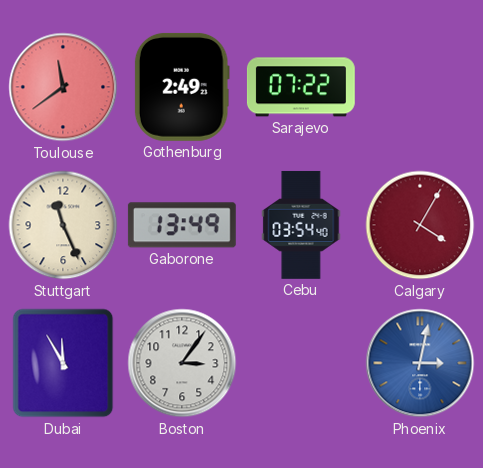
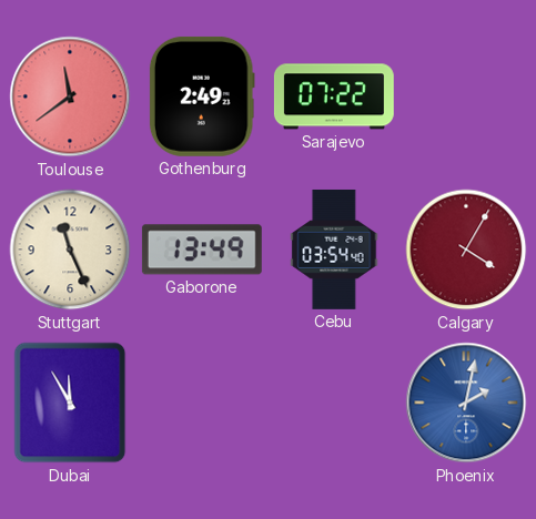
Boston: 3:06 -> none (182, 363)
Phoenix: 3:02 -> 2:02 (466, 403)
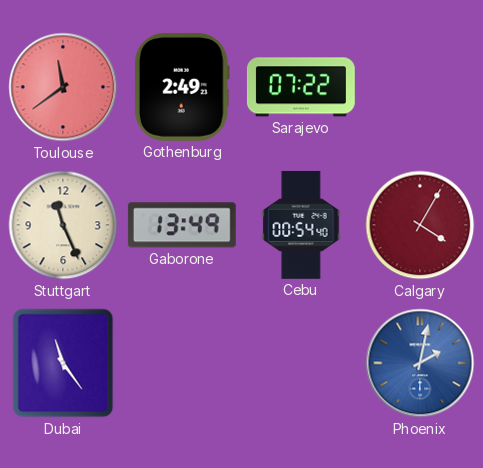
Cebu: 03:54 -> 00:54 (301, 225)
Dubai: 11:55 -> 11:24 (63, 363)
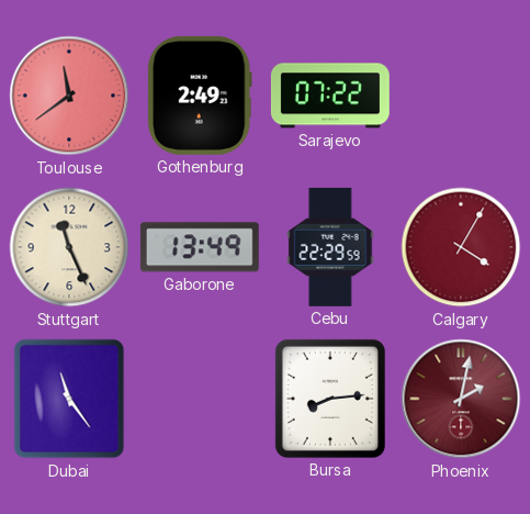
Cebu: 00:54 -> 22:29 (330, 247)
Bursa: none -> 8:14 (330, 399)
Phoenix dial: blue -> burgundy (461, 399)
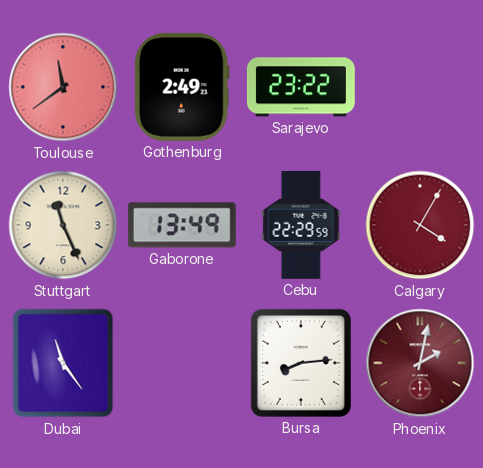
Sarajevo: 07:22 -> 23:22 (301, 87)
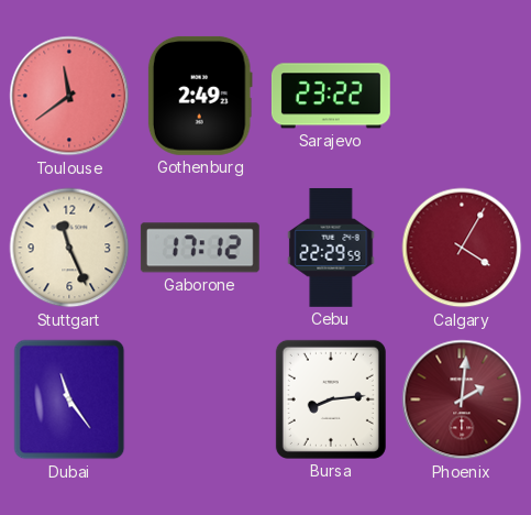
Gaborone: 13:49 -> 17:12 (200, 248)
Phoenix: 2:02 -> 2:01 (462, 399)
